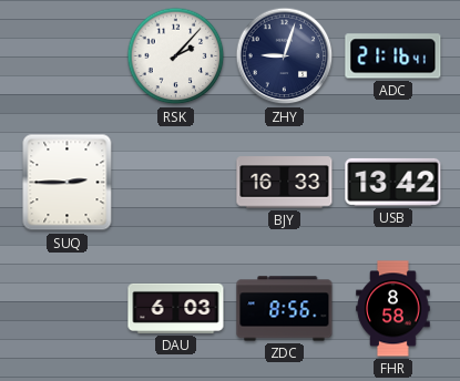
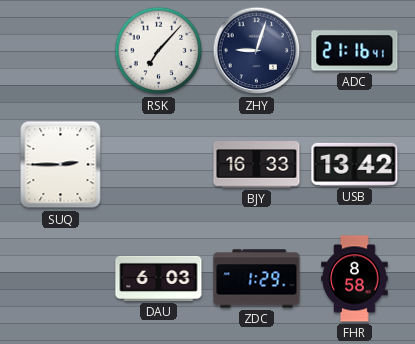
RSK: 2:07 -> 7:07 (159, 51)
ZDC: 8:56 -> 1:29 (257, 279)
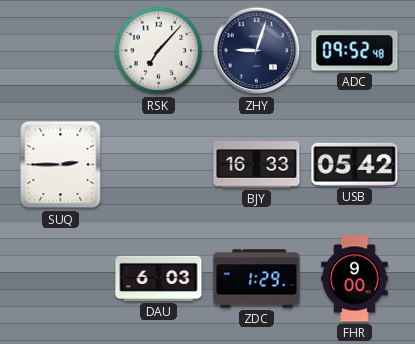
ADC: 21:16 -> 09:52 (355, 51)
USB: 13:42 -> 05:42 (355, 164)
FHR: 8:58 -> 9:00 (355, 279)
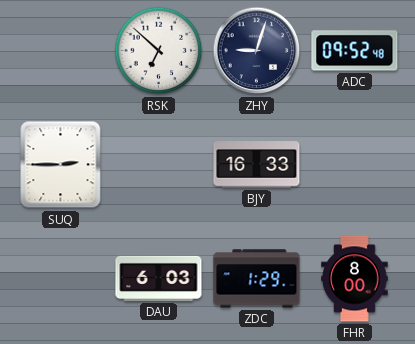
RSK: 7:07 -> 6:52 (159, 51)
USB: 05:42 -> none (355, 164)
FHR: 9:00 -> 8:00 (355, 279)
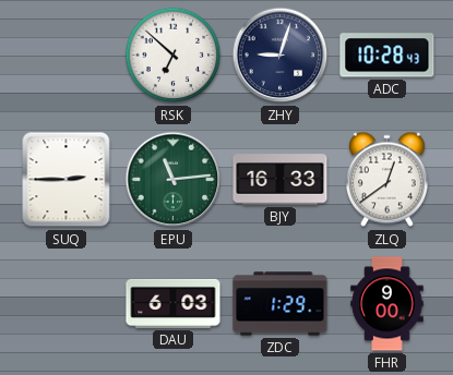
ADC: 09:52 -> 10:28 (388, 56)
EPU: none -> 11:14 (174, 180)
ZLQ: none -> 12:39 (386, 180)
FHR: 8:00 -> 9:00 (388, 304)
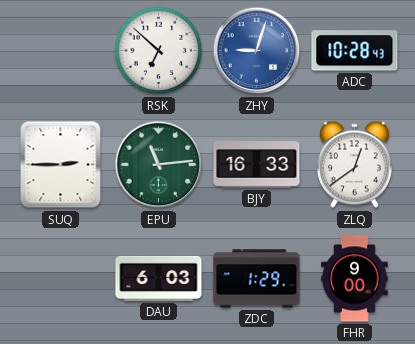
ZHY dial: navy -> blue (257, 51)
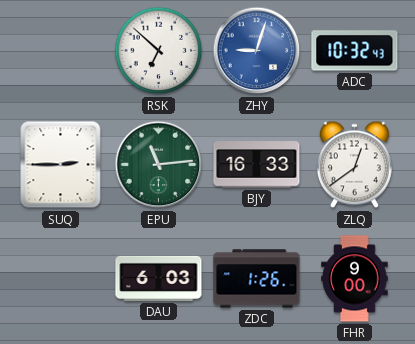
ADC: 10:28 -> 10:32 (355, 51)
ZDC: 1:29 -> 1:26 (257, 279)
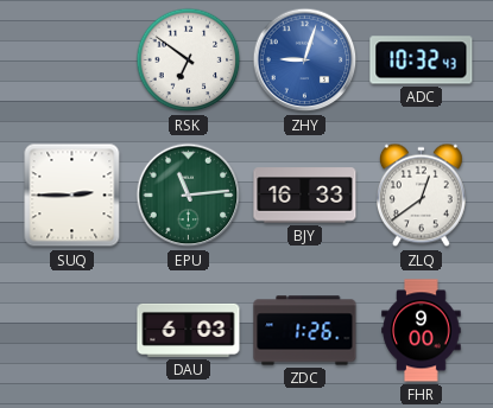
RSK: 6:52 -> 6:51 (189, 60)
